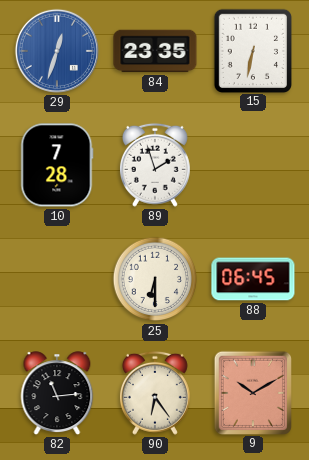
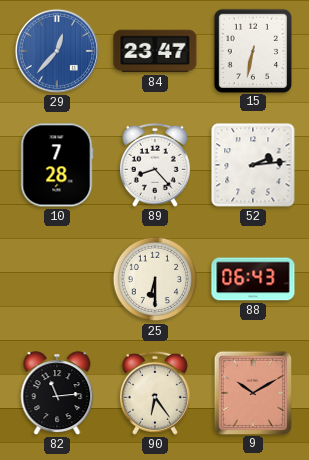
29: 12:33 -> 12:37 (57, 51)
84: 23:35 -> 23:47 (155, 51)
89: 1:57 -> 8:23 (155, 165)
52: none -> 2:14 (253, 165)
88: 06:45 -> 06:43 (253, 279)
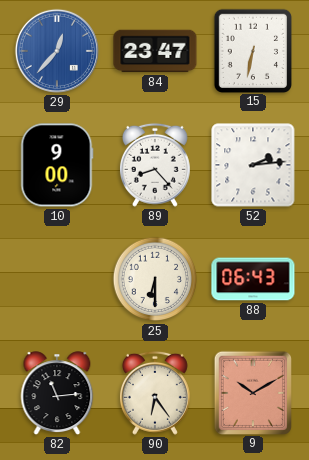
10: 7:28 -> 9:00 (57, 165)
